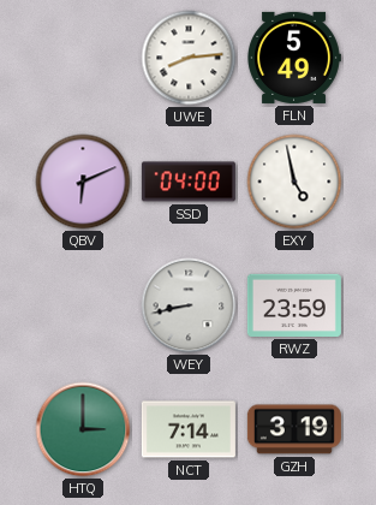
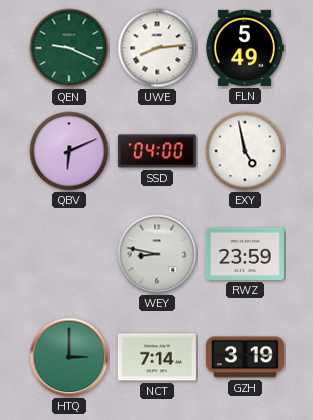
QEN: none -> 9:19 (69, 48)
WEY: 8:43 -> 8:47 (157, 254)
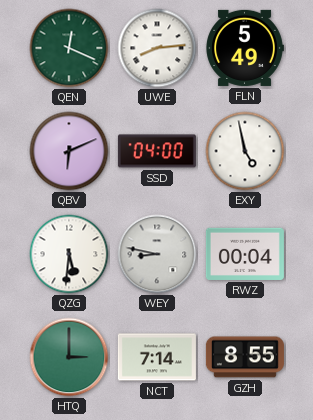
QEN: 9:19 -> 12:19 (69, 48)
QZG: none -> 5:31 (69, 254)
RWZ: 23:59 -> 00:04 (245, 254)
GZH: 3:19 -> 8:55 (245, 357)
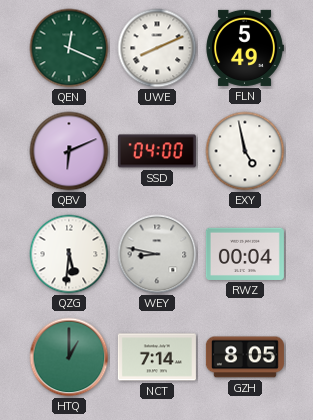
UWE: 8:14 -> 8:11 (157, 48)
HTQ: 3:00 -> 1:00 (69, 357)
GZH: 8:55 -> 8:05 (245, 357)
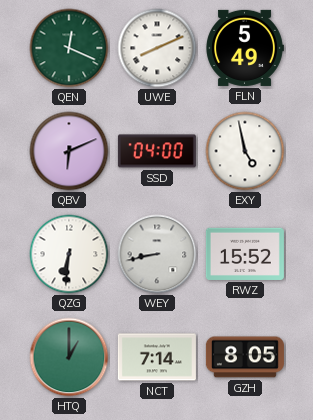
QZG: 5:31 -> 6:31 (69, 254)
WEY: 8:47 -> 8:43 (157, 254)
RWZ: 00:04 -> 15:52 (245, 254)
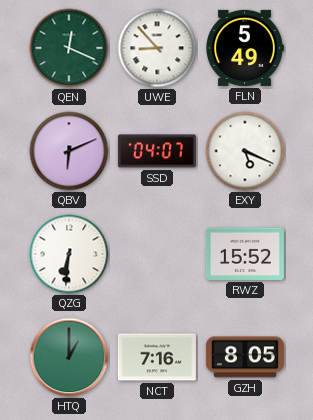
UWE: 8:11 -> 8:53 (157, 48)
SSD: 04:00 -> 04:07 (157, 151)
EXY: 4:58 -> 5:19 (245, 151)
WEY: 8:43 -> none (157, 254)
NCT: 7:14 -> 7:16 (157, 357)
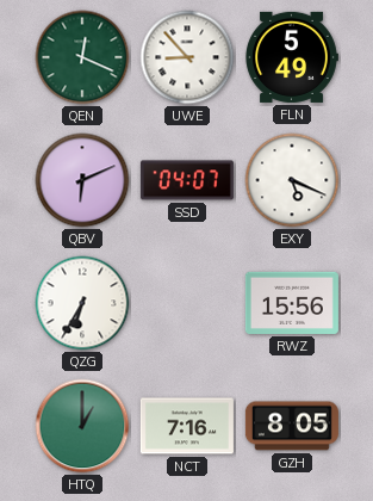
QZG: 6:31 -> 6:35 (82, 303)
RWZ: 15:52 -> 15:56 (292, 303)
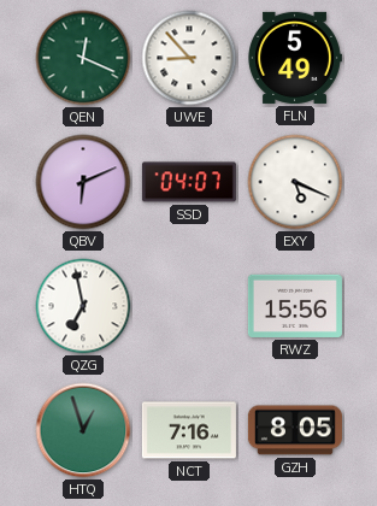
QZG: 6:35 -> 6:58 (83, 306)
HTQ: 1:00 -> 12:57 (83, 430)
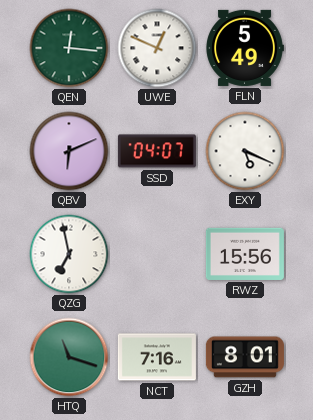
QEN: 12:19 -> 12:16 (69, 48)
UWE: 8:53 -> 12:49 (157, 48)
HTQ: 12:57 -> 11:18 (69, 357)
GZH: 8:05 -> 8:01 (245, 357)
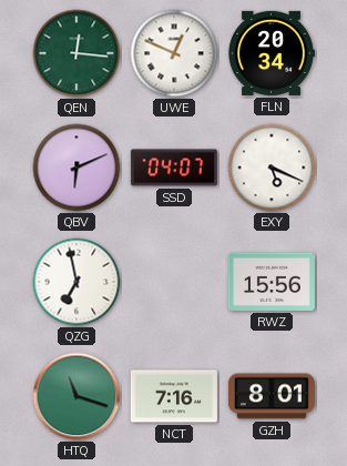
FLN: 5:49 -> 20:34 (272, 53)
